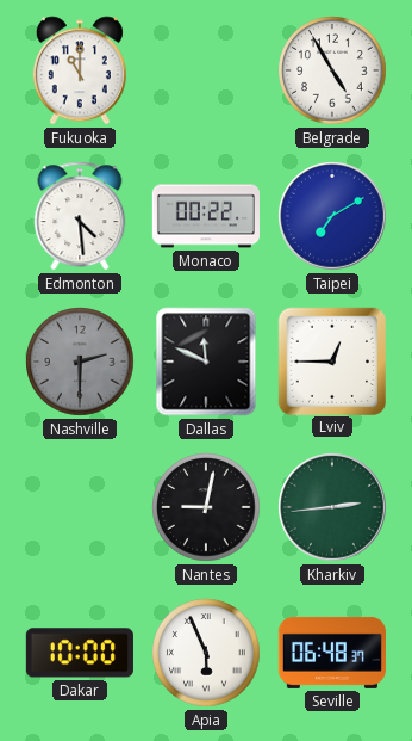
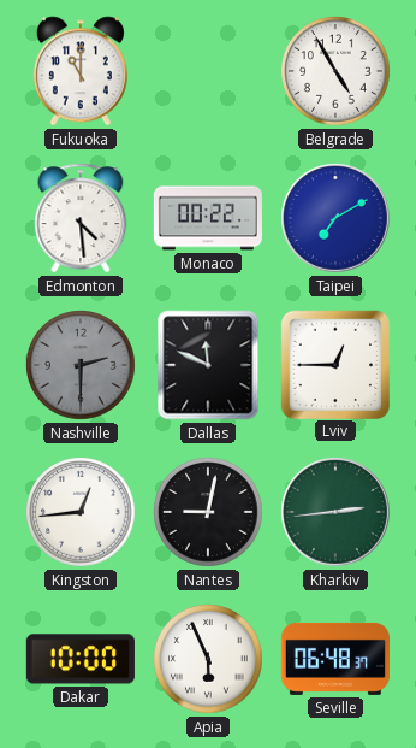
Kingston: none -> 12:44 (81, 512)
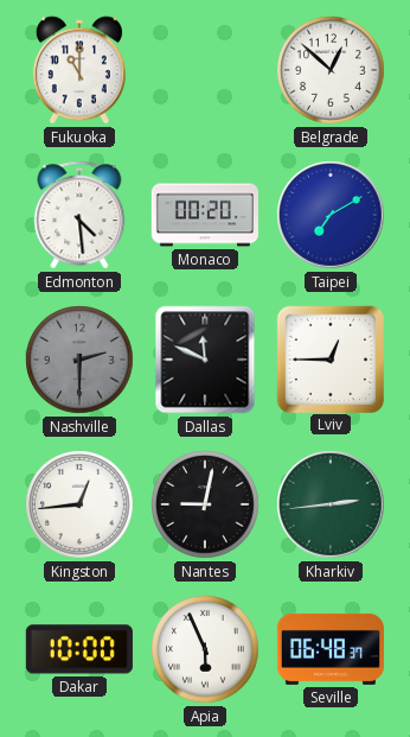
Belgrade: 4:55 -> 12:52 (331, 70)
Monaco: 00:22 -> 00:20 (205, 215)
